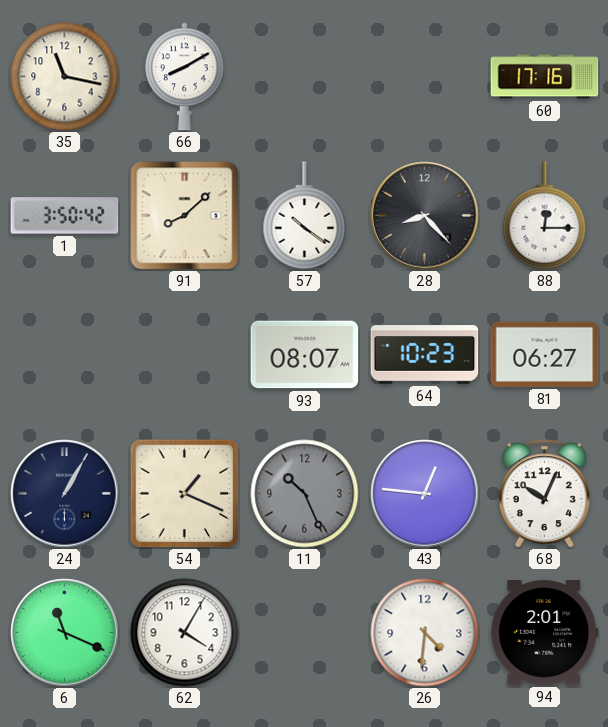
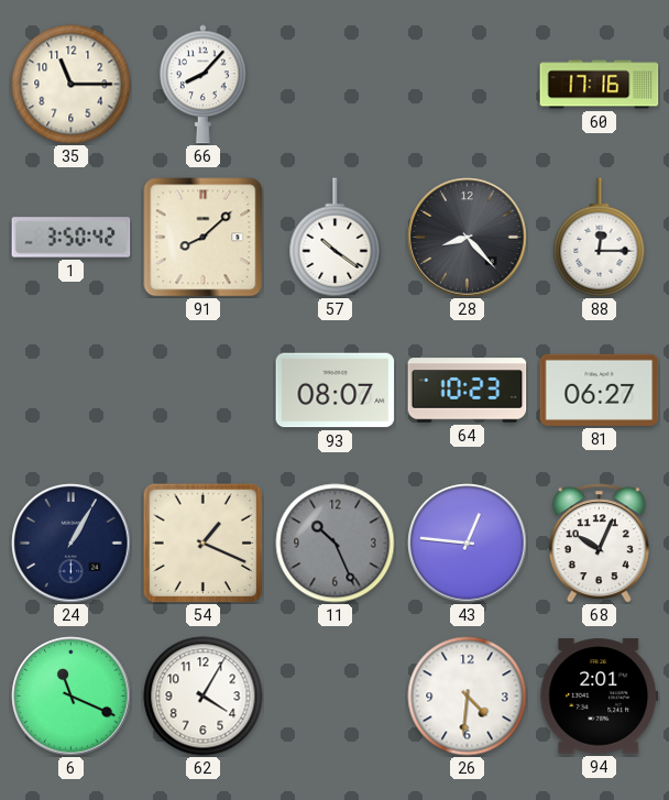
35: 11:17 -> 11:15 (72, 85)
66: 8:10 -> 8:07 (202, 85)
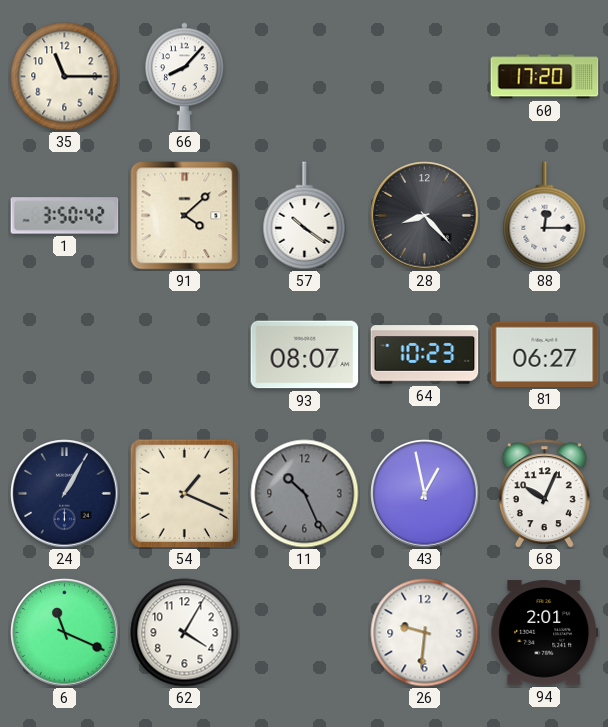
60: 17:16 -> 17:20 (545, 77)
91: 8:08 -> 4:08 (185, 216)
43: 12:46 -> 12:58 (425, 494)
26: 4:31 -> 9:31 (425, 633)
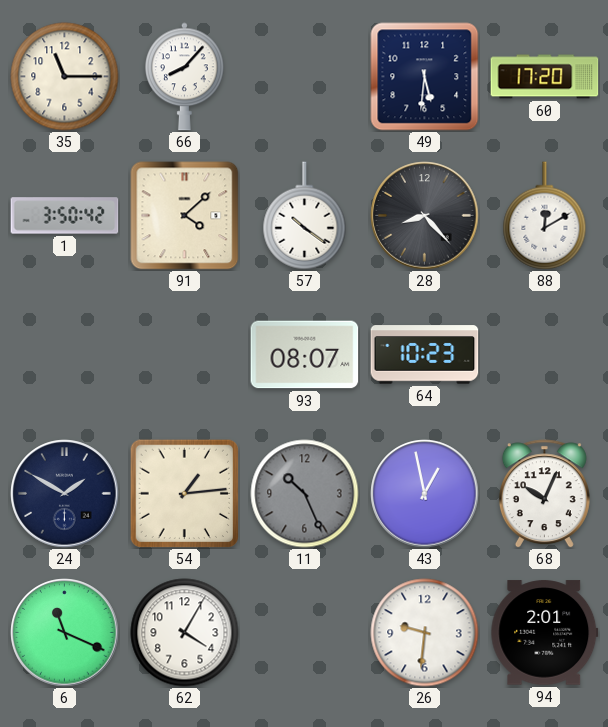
49: none -> 5:31 (425, 77)
88: 12:15 -> 12:10 (545, 216)
81: 06:27 -> none (545, 354)
24: 1:05 -> 1:50 (65, 494)
54: 1:19 -> 1:14 (184, 493)
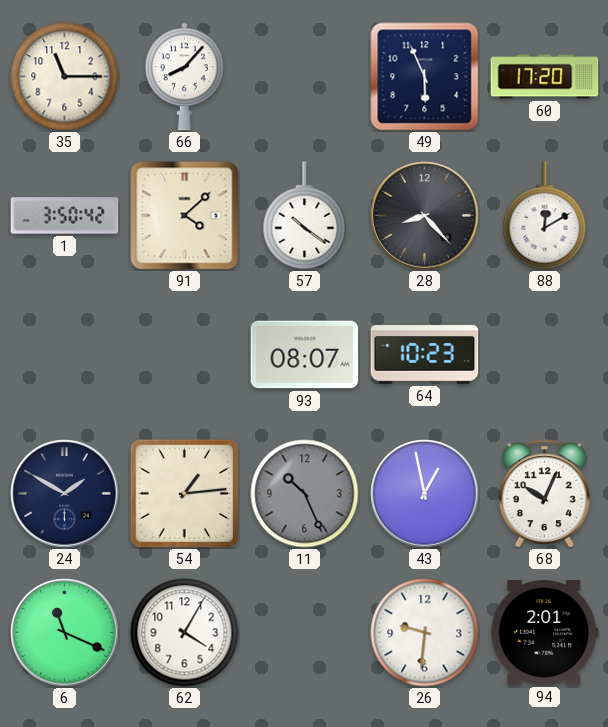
49: 5:31 -> 5:56 (425, 77)
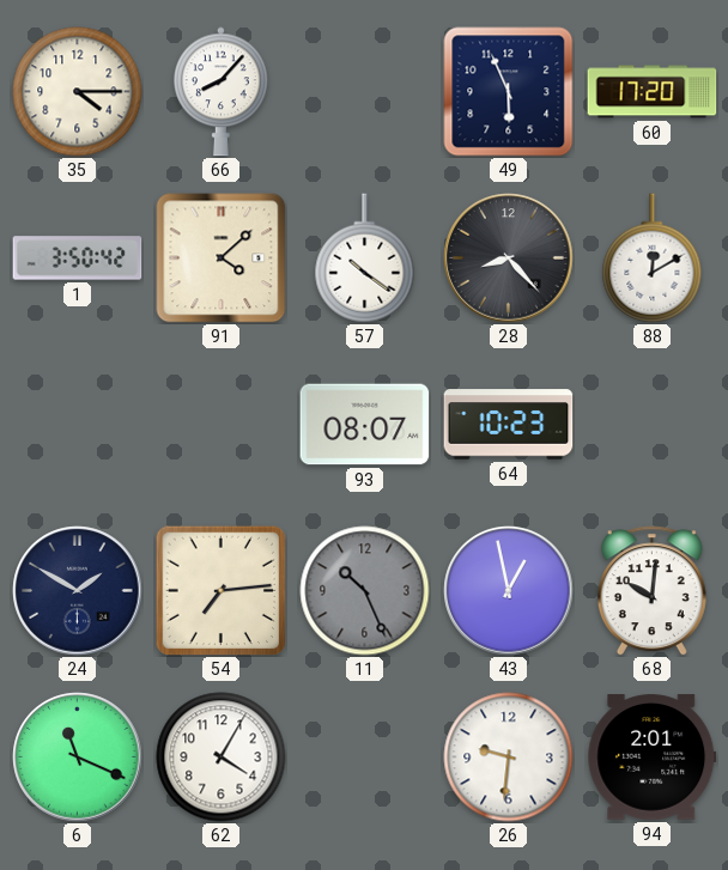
35: 11:15 -> 4:15 (78, 92)
54: 1:14 -> 7:14 (220, 590)
68: 10:04 -> 10:01 (651, 591)
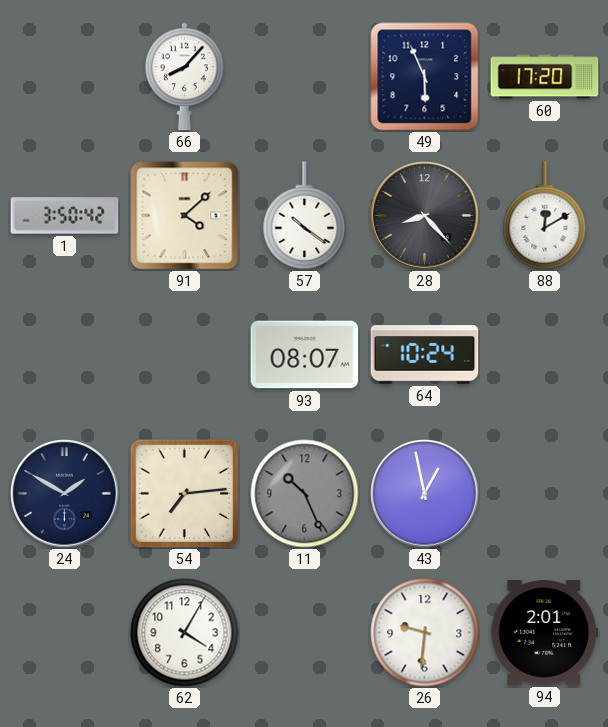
35: 4:15 -> none (78, 92)
64: 10:23 -> 10:24 (425, 355)
68: 10:01 -> none (651, 591)
6: 11:19 -> none (78, 758)
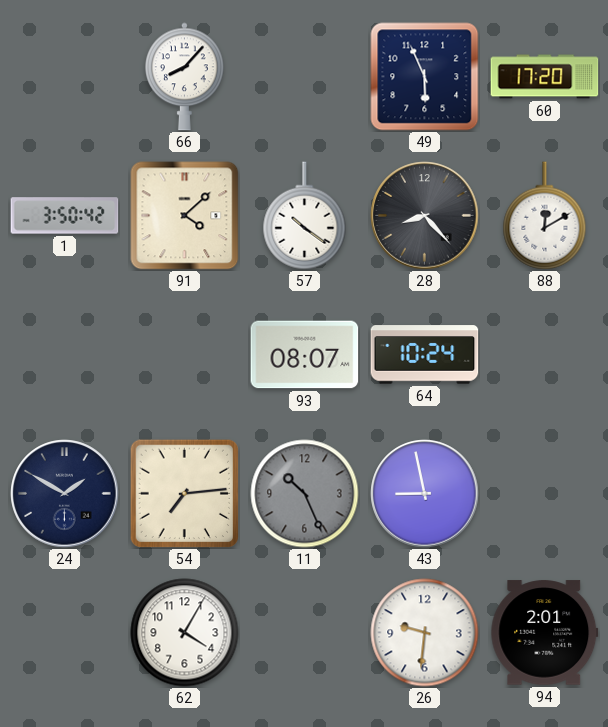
43: 12:58 -> 8:58 (425, 494)
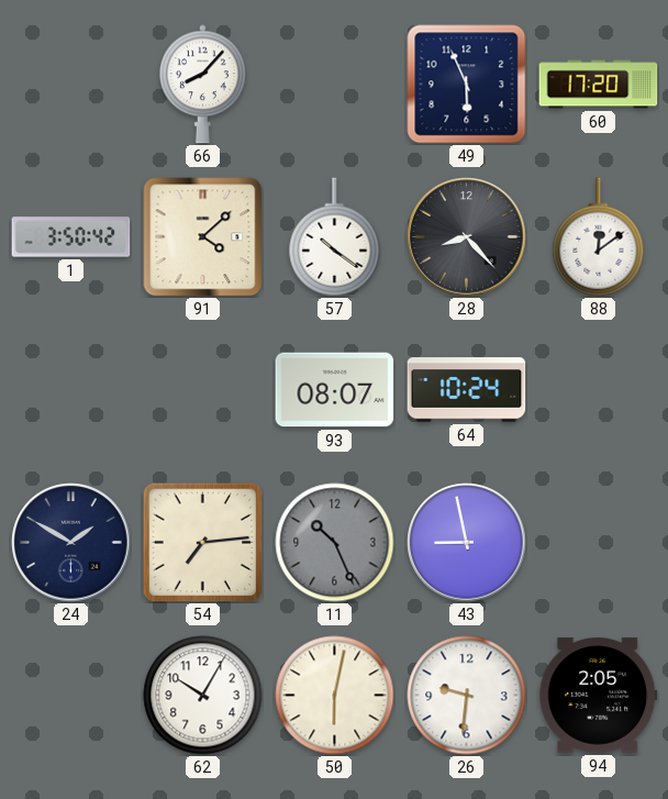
88: 12:10 -> 12:09 (599, 237)
62: 4:05 -> 10:05 (203, 696)
50: none -> 6:02 (335, 696)
94: 2:01 -> 2:05 (599, 696)
